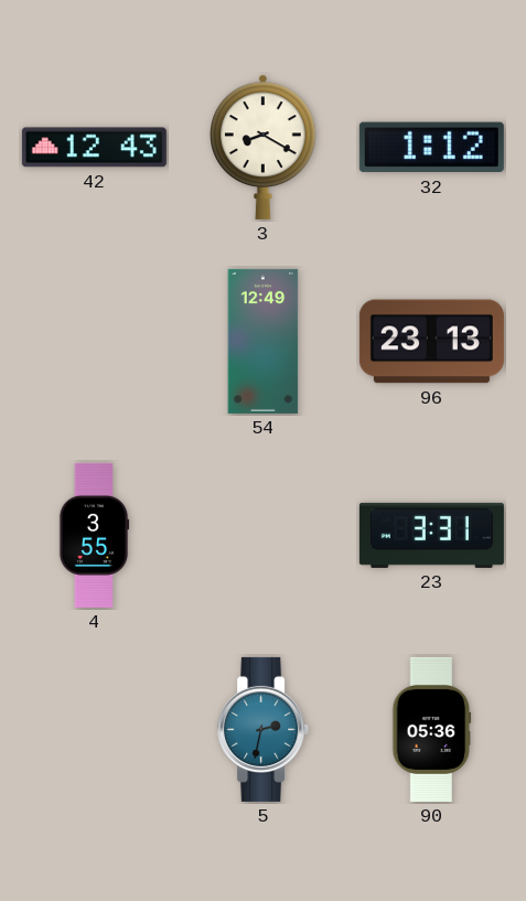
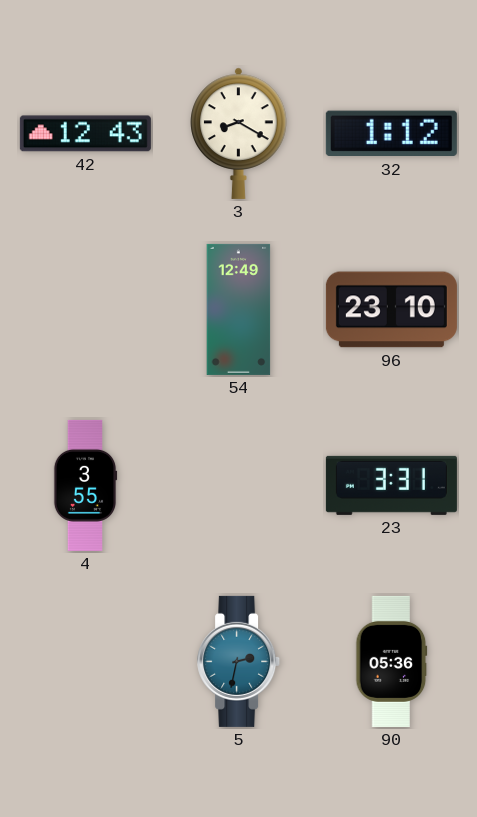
96: 23:13 -> 23:10 (391, 310)
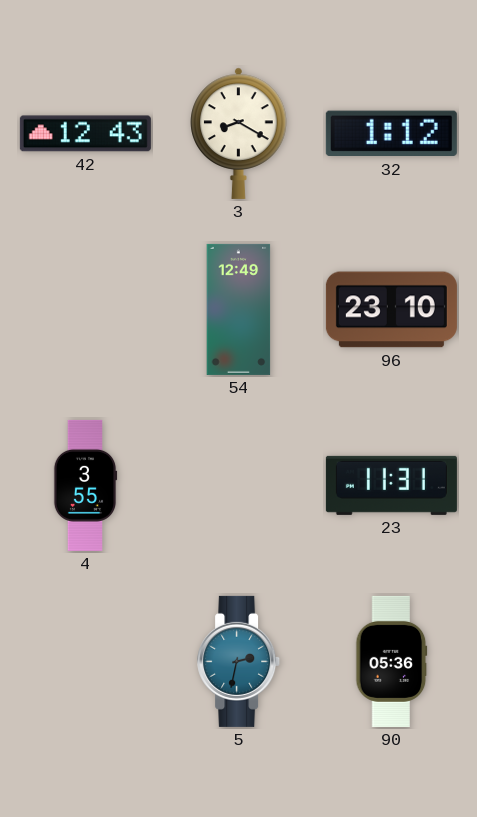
23: 3:31 -> 11:31 (391, 485)
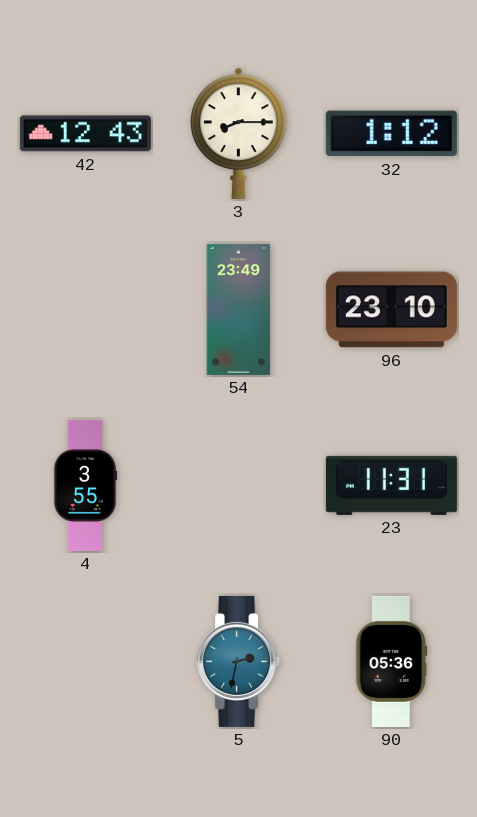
3: 8:20 -> 8:15 (239, 133)
54: 12:49 -> 23:49 (239, 309)
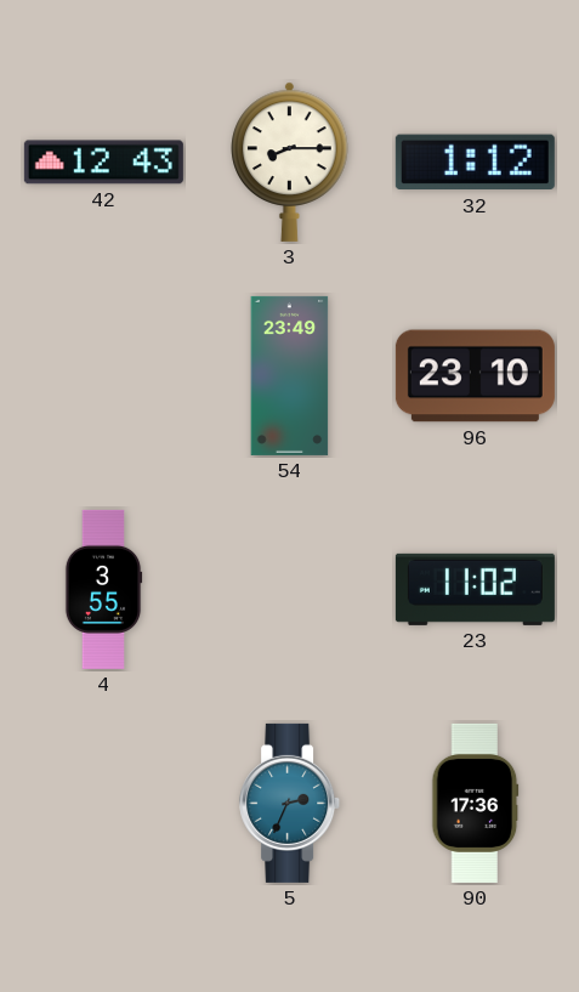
23: 11:31 -> 11:02 (475, 589)
5: 2:32 -> 2:34 (290, 803)
90: 05:36 -> 17:36 (476, 803)
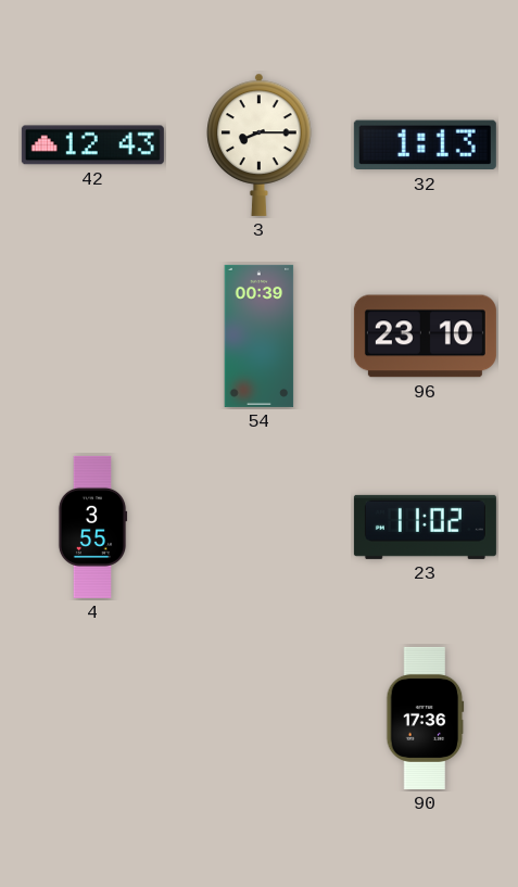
32: 1:12 -> 1:13 (425, 145)
54: 23:49 -> 00:39 (260, 335)
5: 2:34 -> none (290, 803)
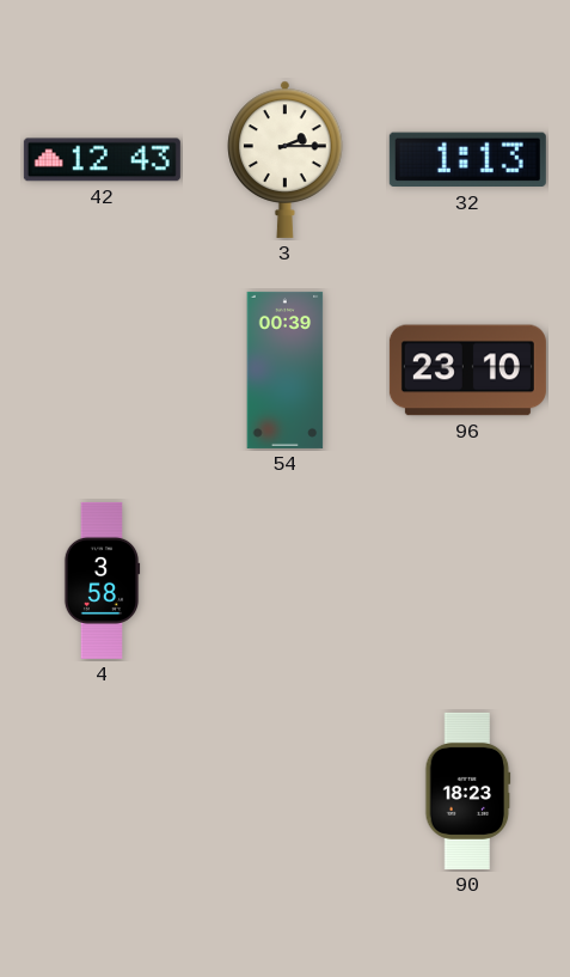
3: 8:15 -> 2:15 (286, 159)
4: 3:55 -> 3:58 (102, 580)
23: 11:02 -> none (425, 527)
90: 17:36 -> 18:23 (468, 790)
